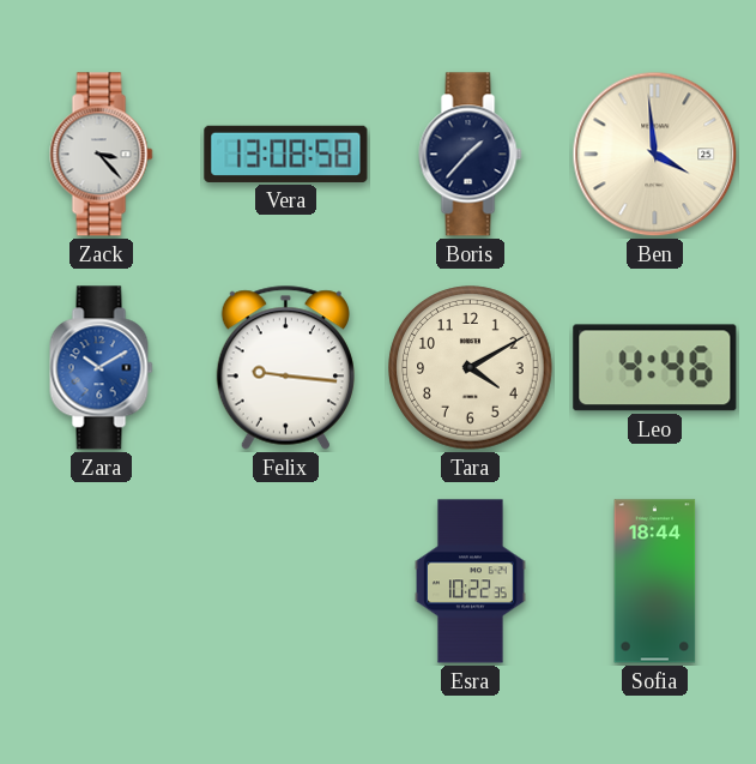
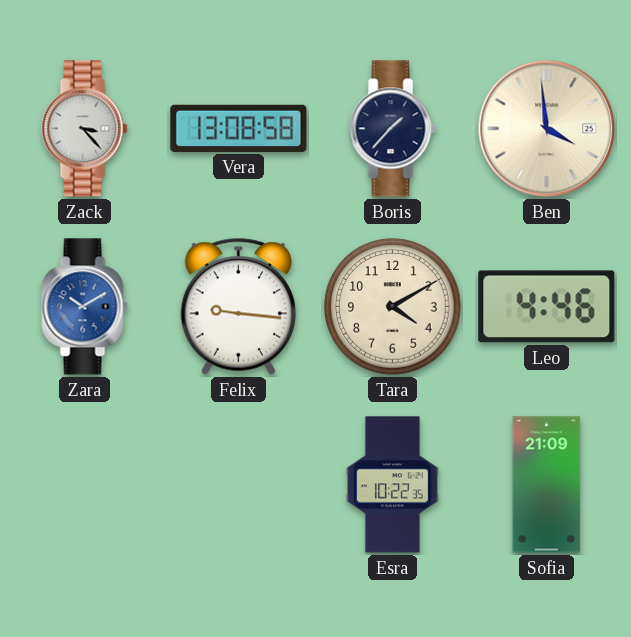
Sofia: 18:44 -> 21:09 (547, 485)
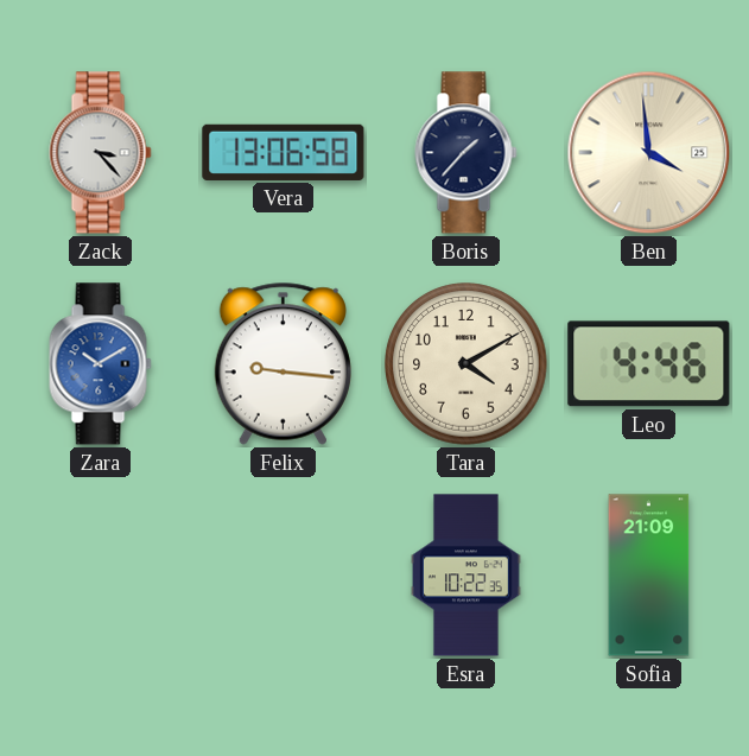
Vera: 13:08 -> 13:06 (284, 152)
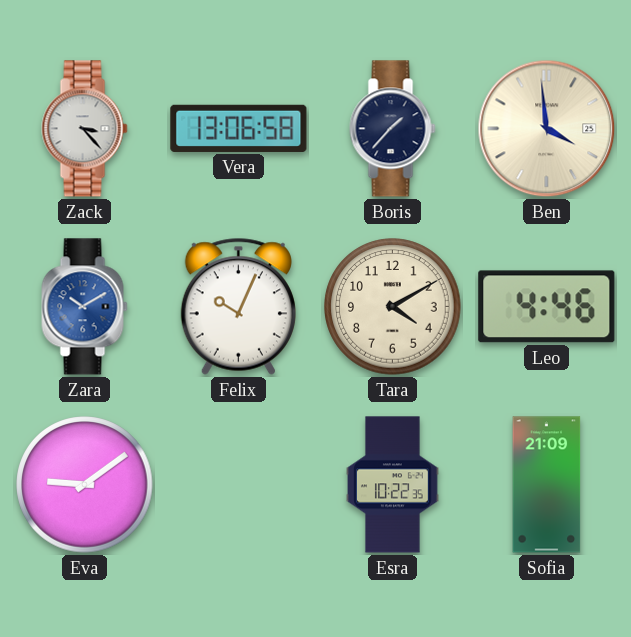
Felix: 9:16 -> 10:04 (238, 306)
Eva: none -> 9:09 (85, 485)
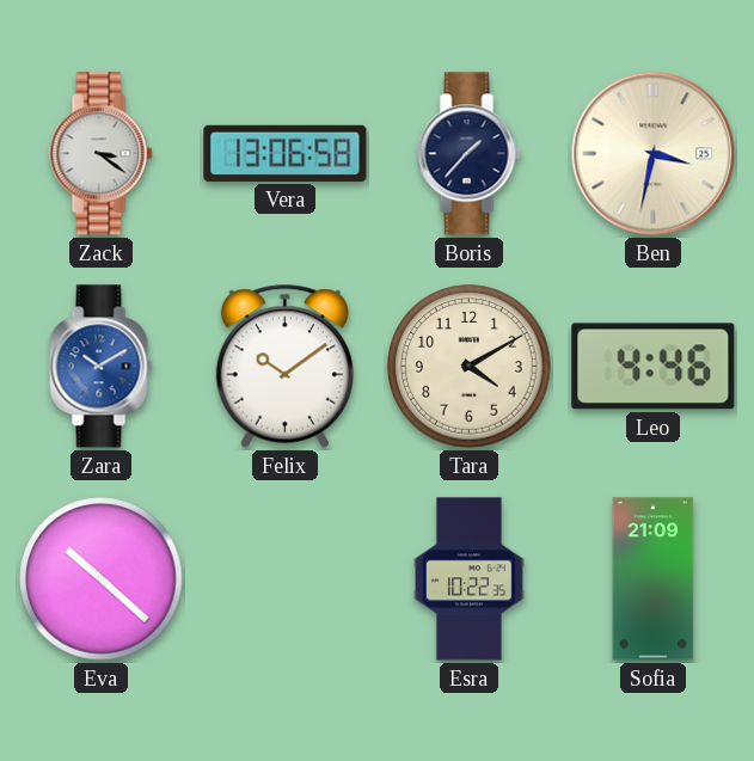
Zack: 3:23 -> 3:21 (102, 154)
Ben: 3:59 -> 3:32 (654, 154)
Felix: 10:04 -> 10:09 (284, 366)
Eva: 9:09 -> 10:22 (102, 579)
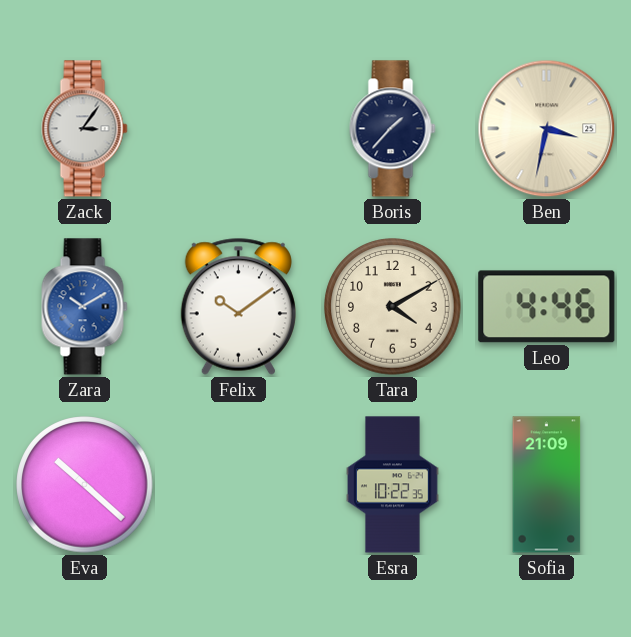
Zack: 3:21 -> 3:06 (85, 129)
Vera: 13:06 -> none (286, 153)
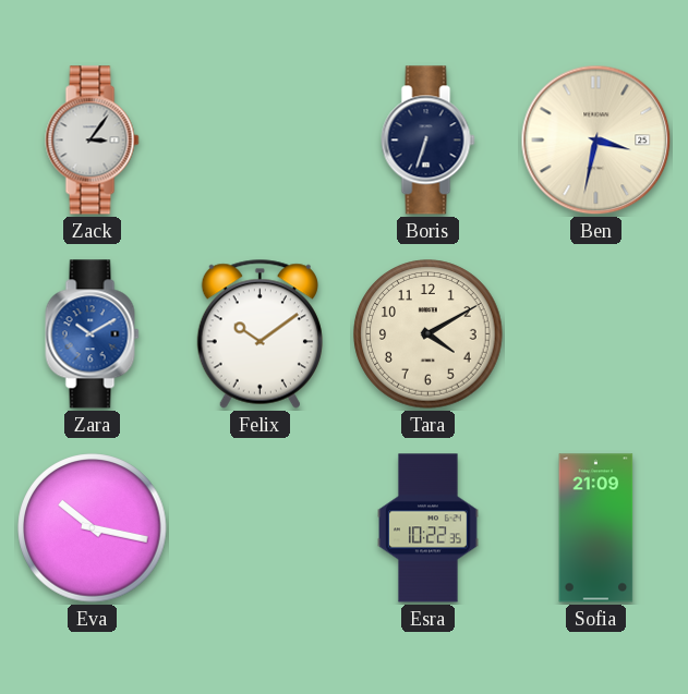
Boris: 1:37 -> 6:33 (429, 141)
Leo: 4:46 -> none (547, 307)
Eva: 10:22 -> 10:17 (93, 528)
